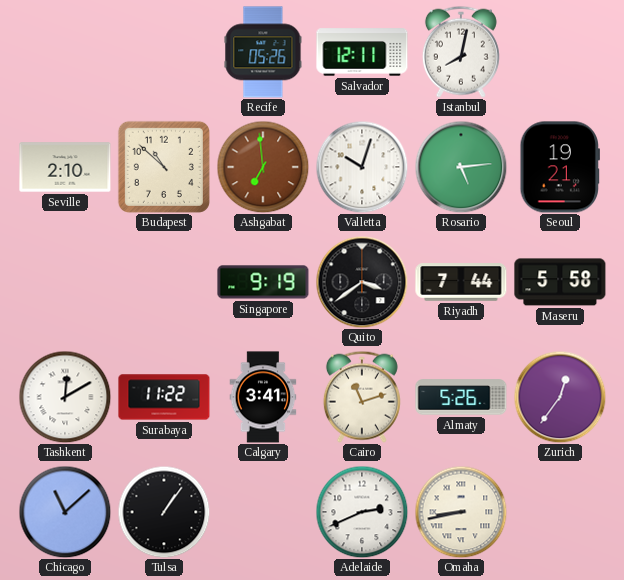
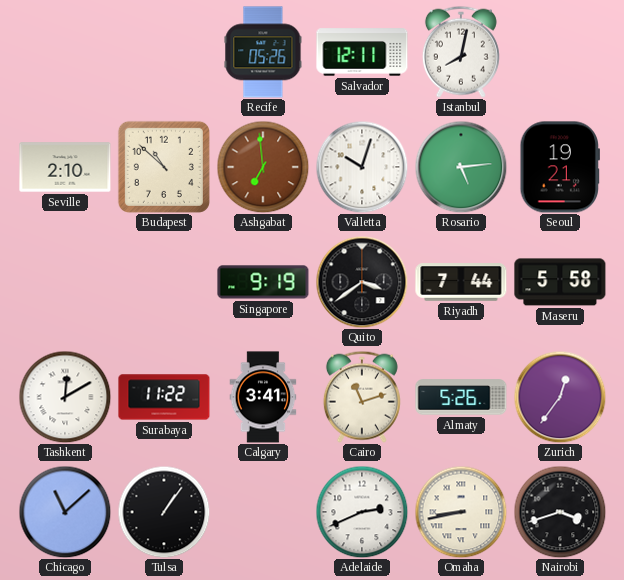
Nairobi: none -> 3:42 (560, 512)
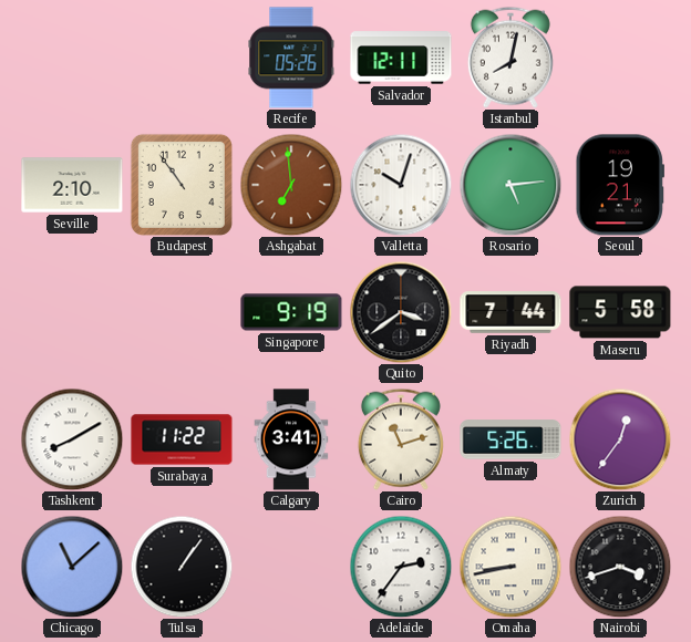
Budapest: 10:52 -> 10:54 (182, 185)
Tashkent: 12:10 -> 8:10 (72, 439)
Adelaide: 2:41 -> 2:36 (401, 567)
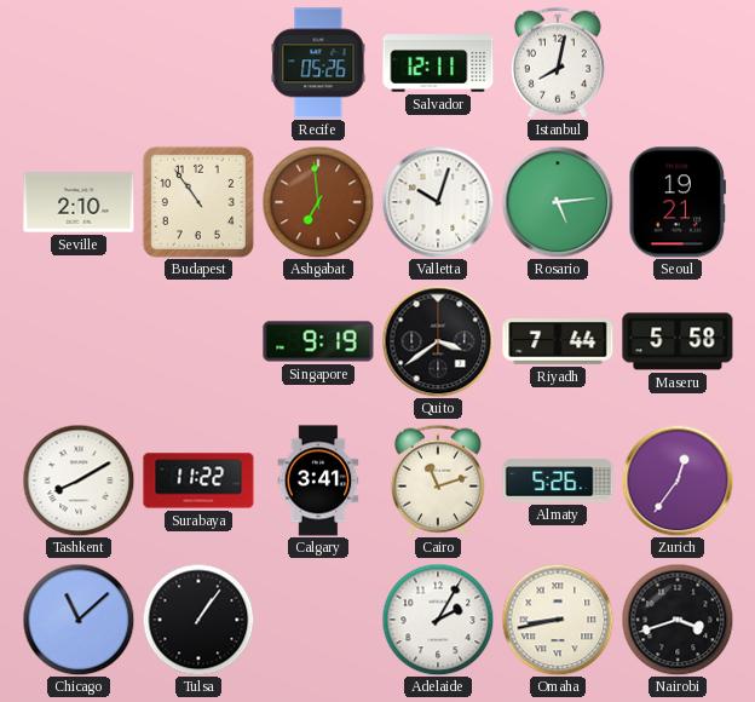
Adelaide: 2:36 -> 2:05 (438, 620)
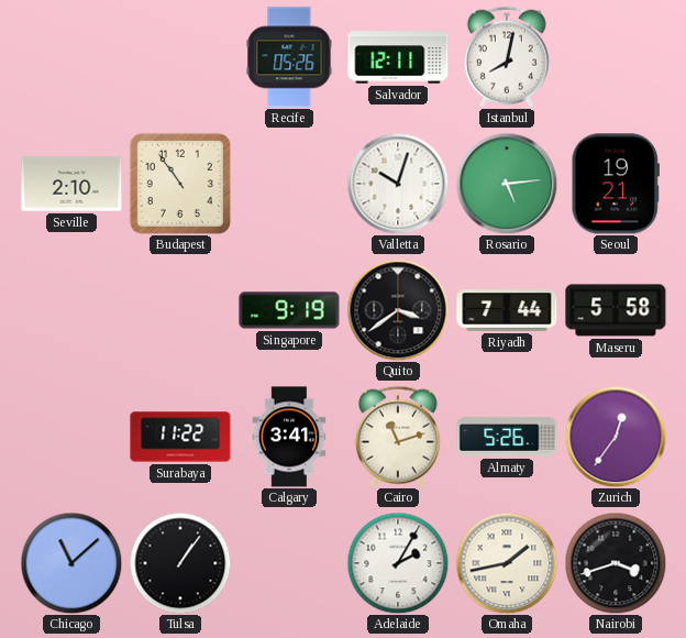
Ashgabat: 6:59 -> none (318, 202)
Tashkent: 8:10 -> none (79, 481)
Omaha: 8:43 -> 1:43 (507, 563)
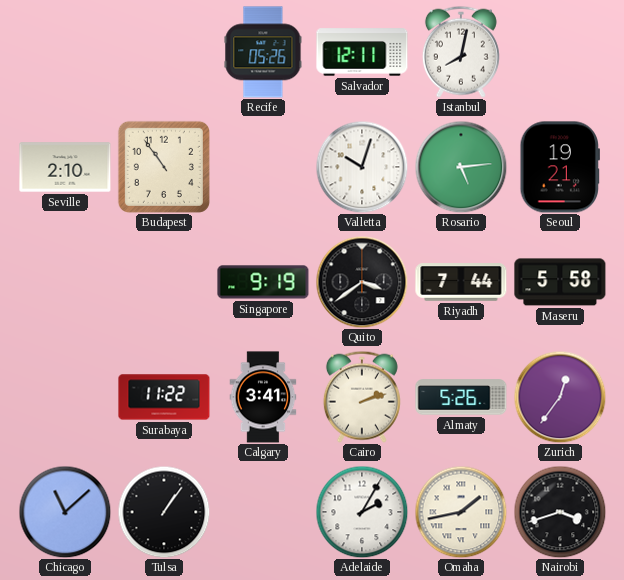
Cairo: 11:12 -> 2:12 (362, 397)
